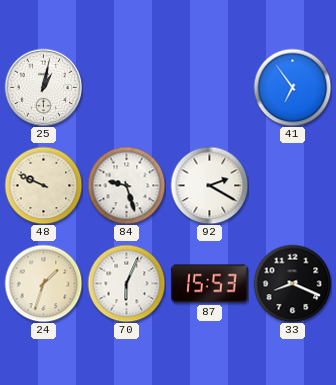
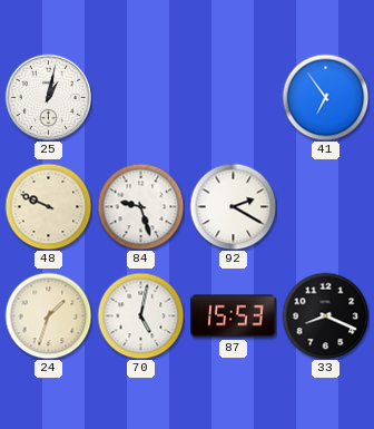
70: 6:04 -> 5:02 (140, 315)
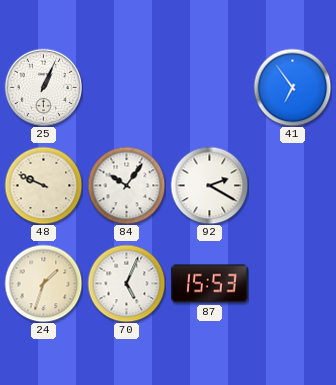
25: 1:02 -> 1:04 (43, 87)
84: 9:27 -> 10:06 (126, 185)
70: 5:02 -> 5:04 (126, 283)
33: 8:19 -> none (325, 315)
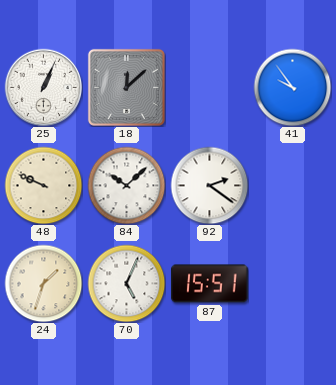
18: none -> 12:08 (126, 87)
41: 6:54 -> 9:54 (292, 87)
84: 10:06 -> 10:08 (126, 185)
92: 2:20 -> 2:21 (209, 185)
87: 15:53 -> 15:51 (210, 284)
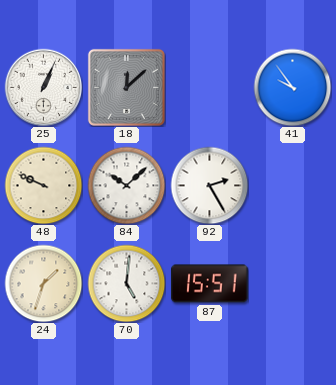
92: 2:21 -> 2:25 (209, 185)
70: 5:04 -> 5:01 (126, 283)
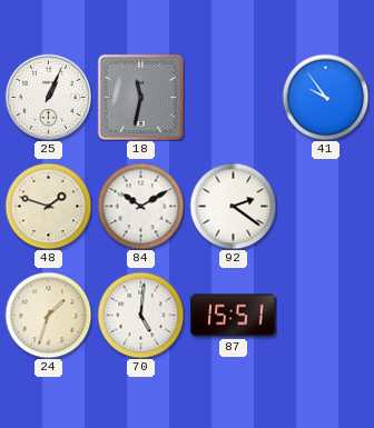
18: 12:08 -> 11:32 (140, 97)
48: 9:49 -> 1:48 (48, 206)
84: 10:08 -> 10:10 (140, 206)
92: 2:25 -> 2:21 (233, 206)
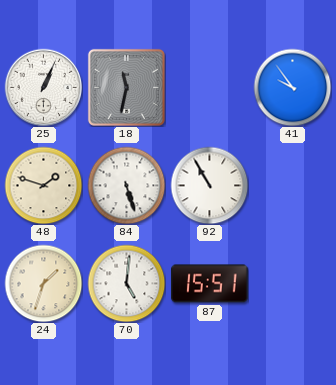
84: 10:10 -> 5:27 (126, 185)
92: 2:21 -> 10:55 (209, 185)
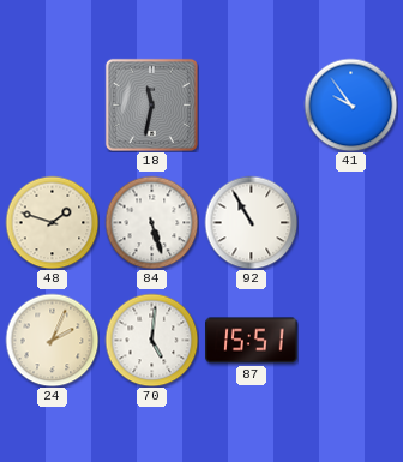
25: 1:04 -> none (43, 87)
24: 1:33 -> 2:04 (52, 340)
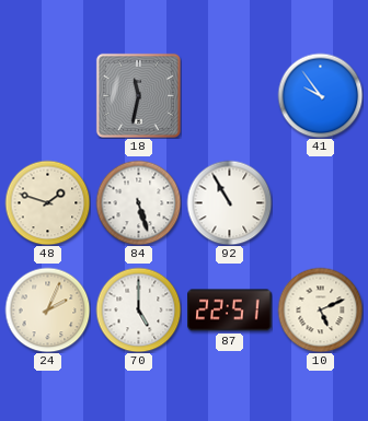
70: 5:01 -> 5:00 (138, 309)
87: 15:51 -> 22:51 (230, 311)
10: none -> 5:11 (320, 309)
